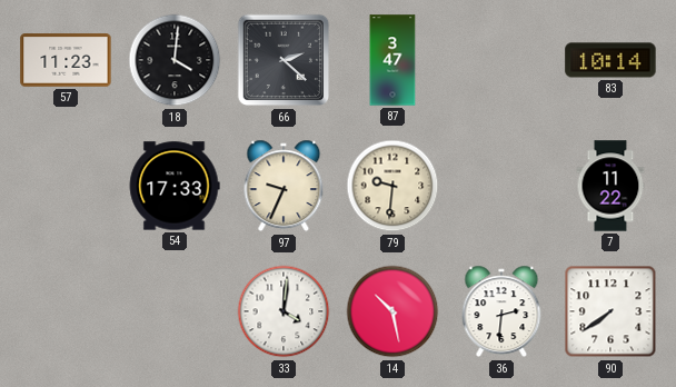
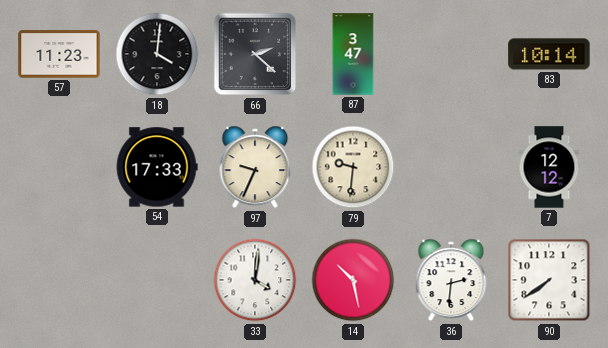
7: 11:22 -> 12:12 (549, 167)
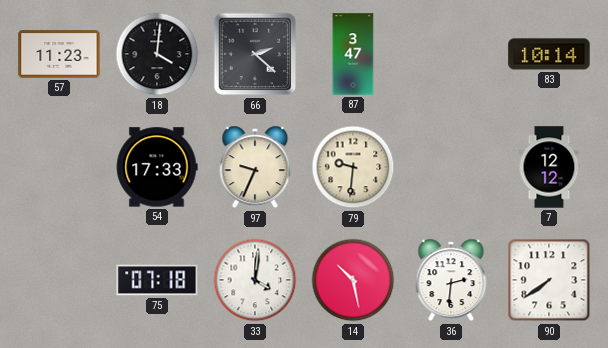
75: none -> 07:18 (157, 280)
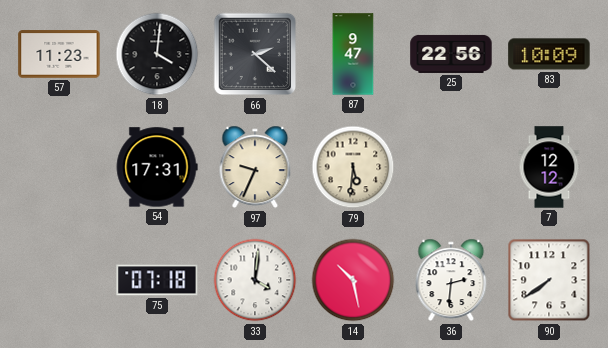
87: 3:47 -> 9:47 (353, 54)
25: none -> 22:56 (451, 54)
83: 10:14 -> 10:09 (549, 54)
54: 17:33 -> 17:31 (157, 167)
79: 9:31 -> 5:31 (353, 167)
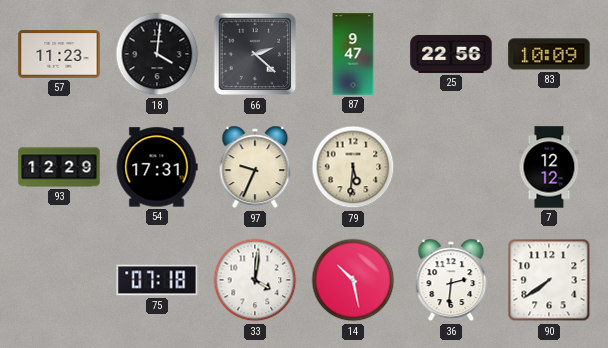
93: none -> 12:29 (59, 167)
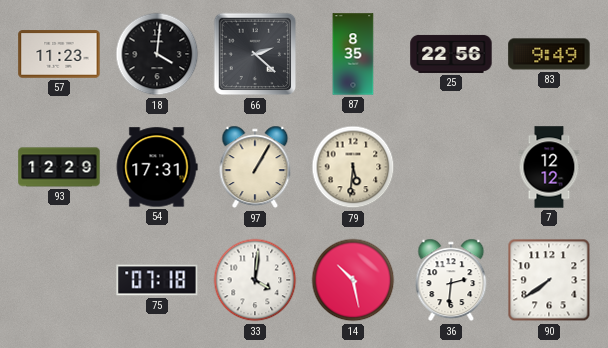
87: 9:47 -> 8:35 (353, 54)
83: 10:09 -> 9:49 (549, 54)
97: 9:34 -> 1:05 (255, 167)
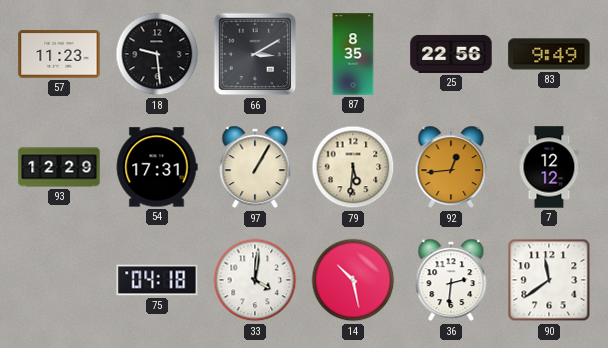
18: 4:01 -> 9:29 (157, 54)
66: 2:22 -> 3:10 (255, 54)
92: none -> 12:44 (451, 167)
75: 07:18 -> 04:18 (157, 280)
90: 7:39 -> 11:39 (549, 280)
